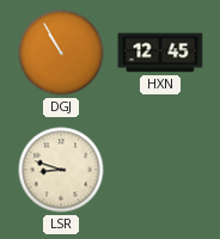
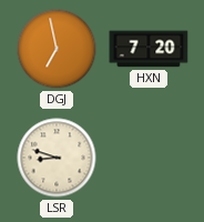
DGJ: 10:55 -> 6:58 (57, 49)
HXN: 12:45 -> 7:20 (149, 49)
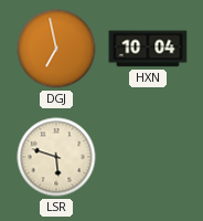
HXN: 7:20 -> 10:04 (148, 49)
LSR: 8:48 -> 5:48 (56, 157)
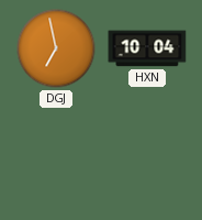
LSR: 5:48 -> none (56, 157)
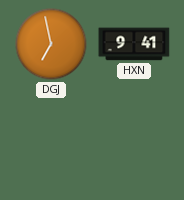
HXN: 10:04 -> 9:41 (134, 44)
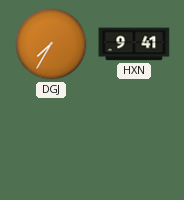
DGJ: 6:58 -> 7:35 (51, 44)
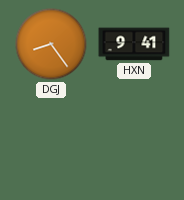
DGJ: 7:35 -> 8:24 (51, 44)
